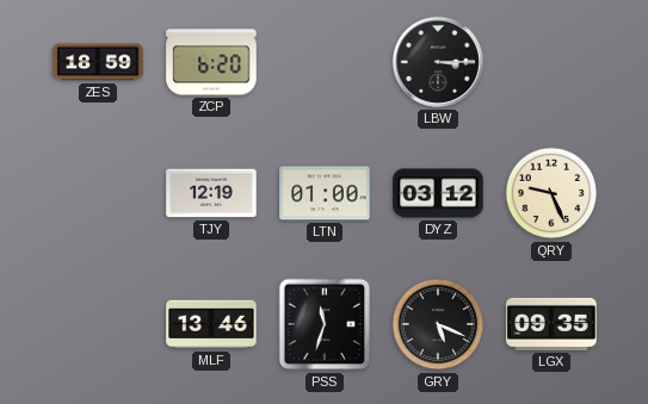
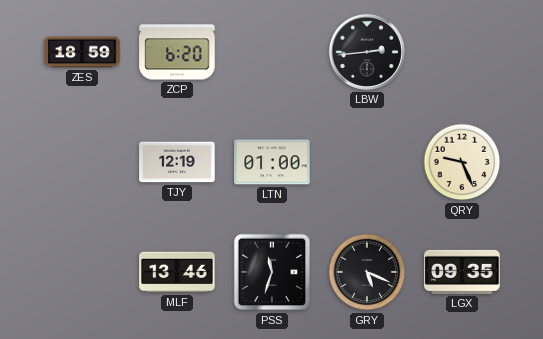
LBW: 3:15 -> 2:44 (367, 52)
DYZ: 03:12 -> none (438, 193)
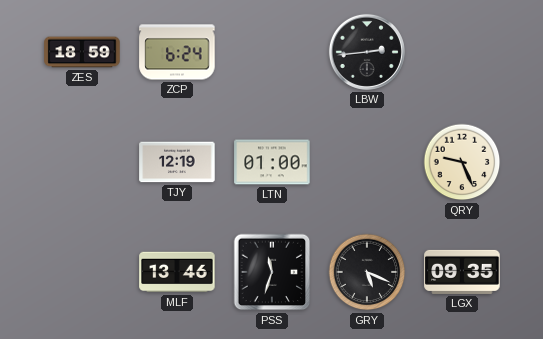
ZCP: 6:20 -> 6:24 (177, 52)
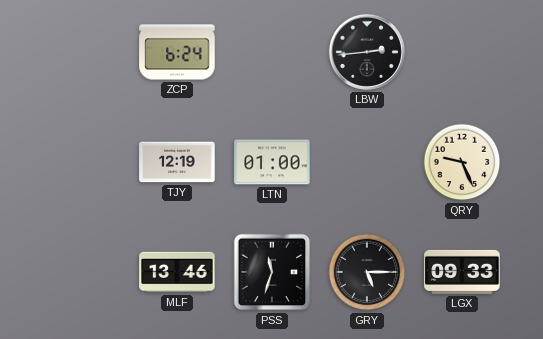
ZES: 18:59 -> none (82, 52)
GRY: 5:19 -> 5:15 (367, 272)
LGX: 09:35 -> 09:33 (462, 272)
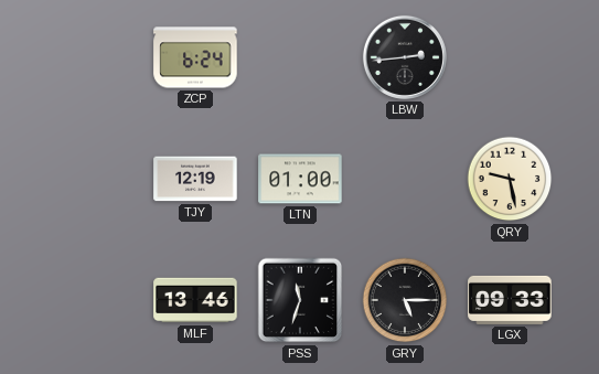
QRY: 9:26 -> 9:28 (510, 179)
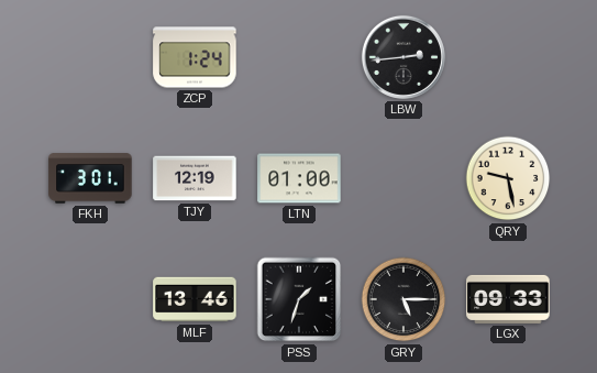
ZCP: 6:24 -> 1:24 (195, 57)
FKH: none -> 3:01 (90, 178)
PSS: 11:33 -> 1:33 (299, 299)
